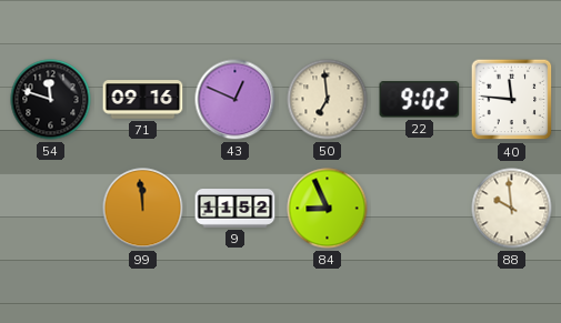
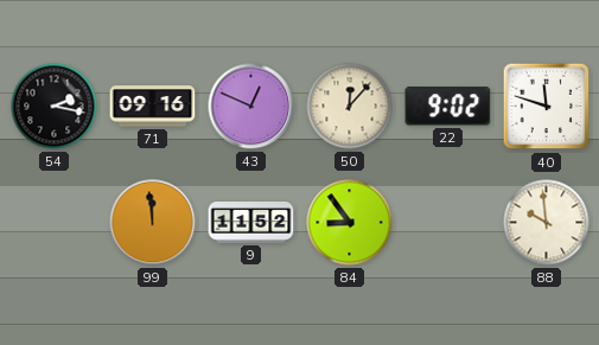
54: 11:48 -> 2:17 (55, 107)
50: 6:59 -> 12:07 (350, 107)
40: 11:46 -> 11:48 (547, 107)
84: 8:56 -> 8:54 (350, 223)
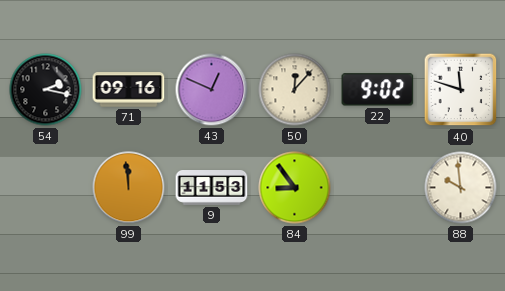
9: 11:52 -> 11:53 (212, 188)
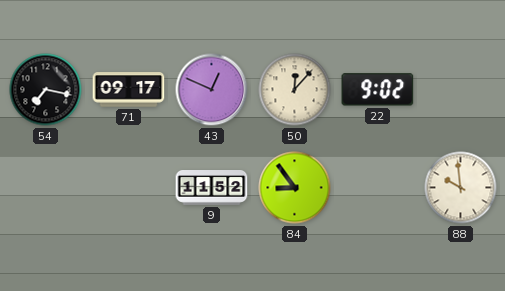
54: 2:17 -> 7:17 (46, 90)
71: 09:16 -> 09:17 (129, 90)
40: 11:48 -> none (461, 90)
99: 11:59 -> none (129, 188)
9: 11:53 -> 11:52 (212, 188)
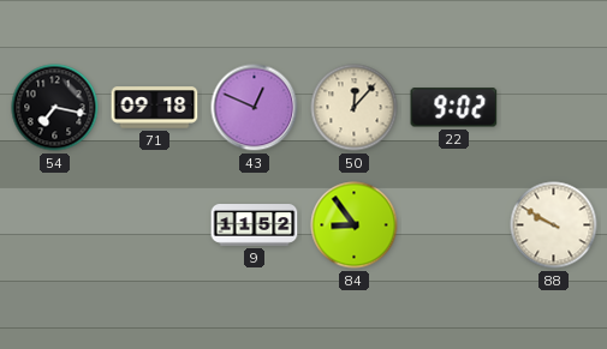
71: 09:17 -> 09:18 (155, 108)
88: 9:59 -> 9:50 (554, 225)
